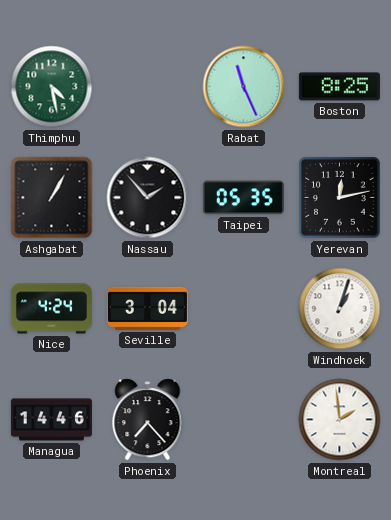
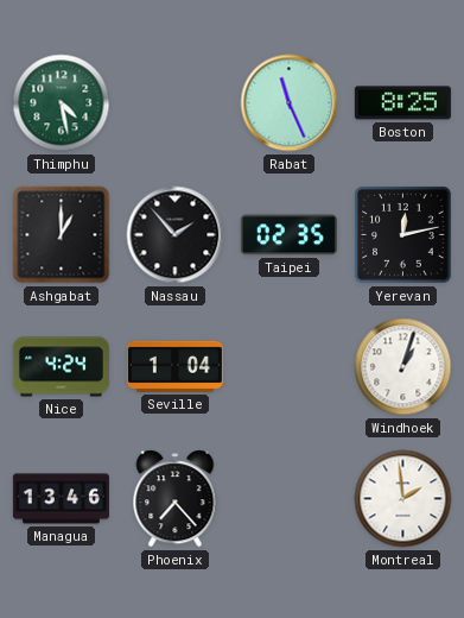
Ashgabat: 1:05 -> 1:00 (62, 235)
Taipei: 05:35 -> 02:35 (288, 235)
Seville: 3:04 -> 1:04 (174, 366)
Managua: 14:46 -> 13:46 (61, 499)
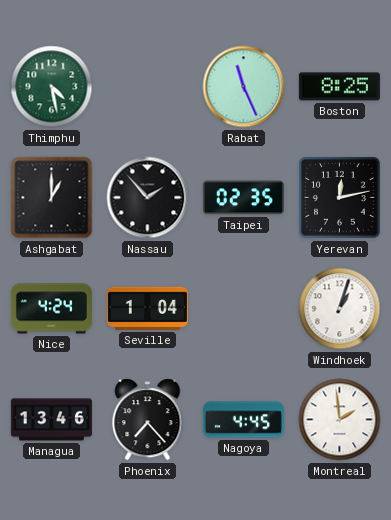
Nagoya: none -> 4:45 (243, 420)
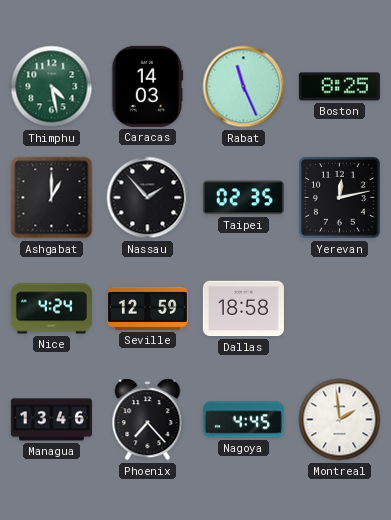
Caracas: none -> 14:03 (147, 86)
Seville: 1:04 -> 12:59 (147, 308)
Dallas: none -> 18:58 (243, 309)
Windhoek: 1:03 -> none (340, 309)
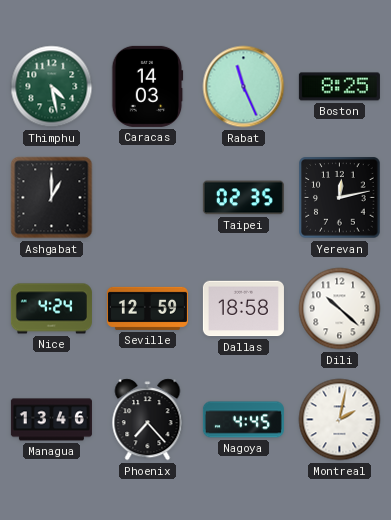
Nassau: 1:53 -> none (148, 198)
Dili: none -> 10:22 (340, 309)
Montreal: 1:59 -> 2:02 (340, 420)
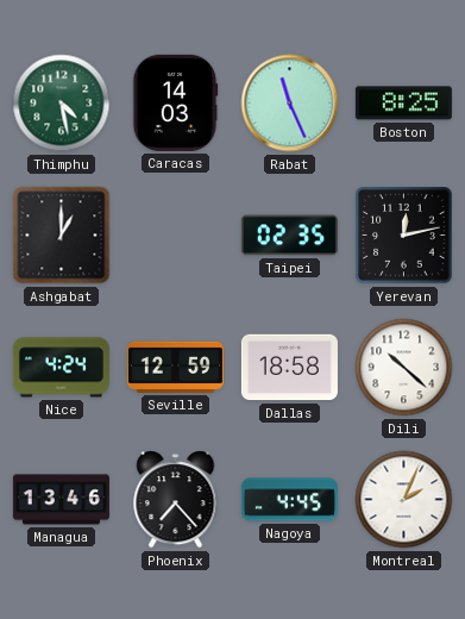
Montreal: 2:02 -> 2:04 (404, 500)
